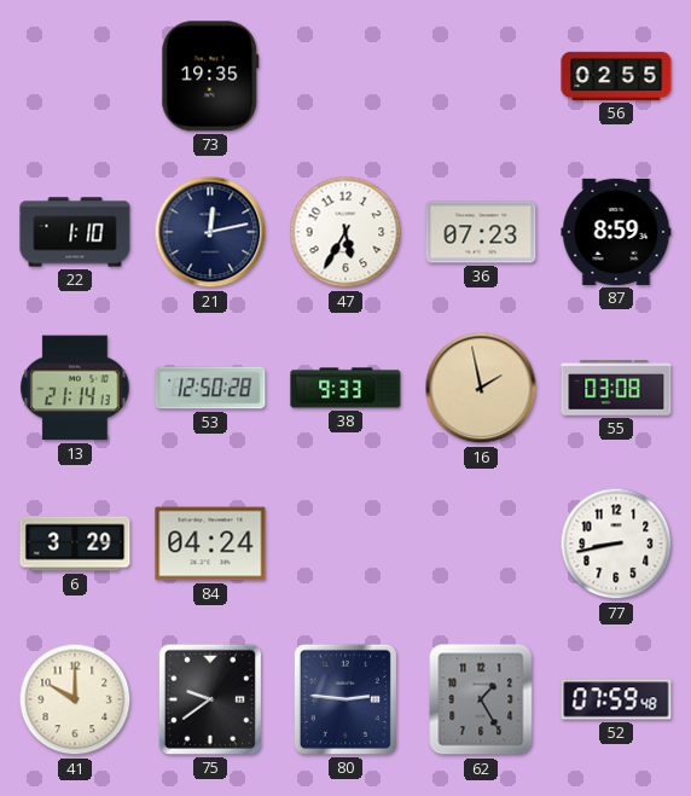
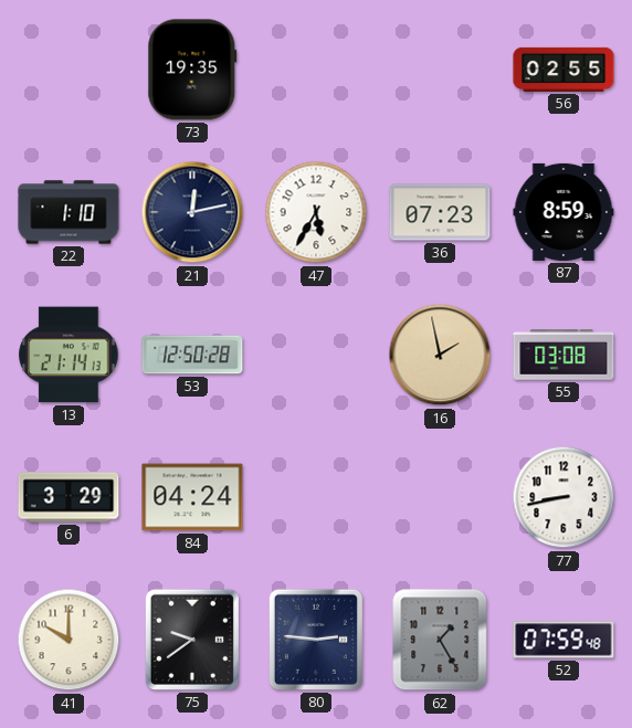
38: 9:33 -> none (345, 388)
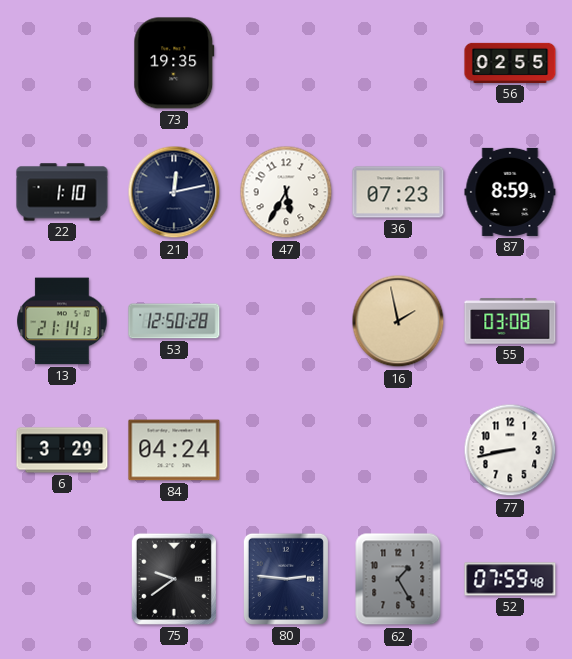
41: 10:00 -> none (69, 640)
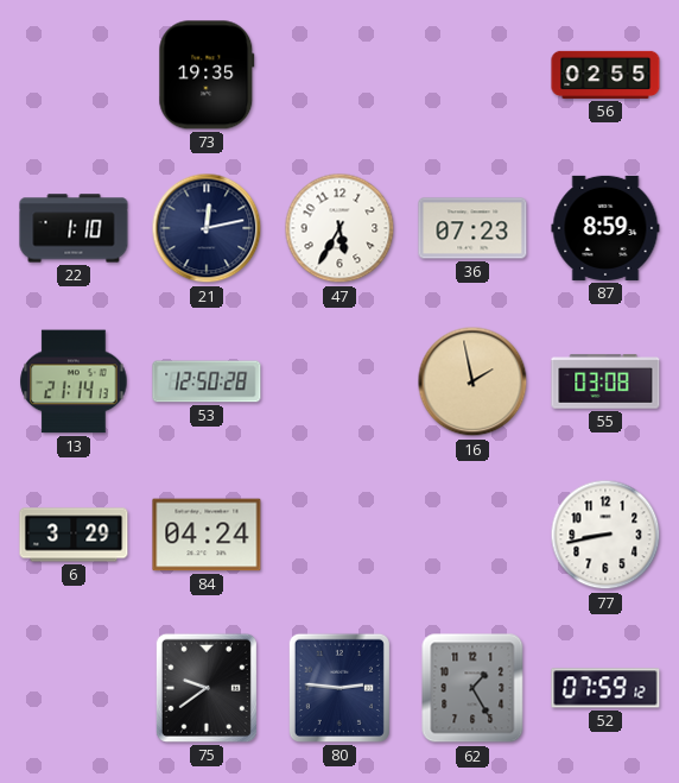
52: 07:59:48 -> 07:59:12 (605, 688)
